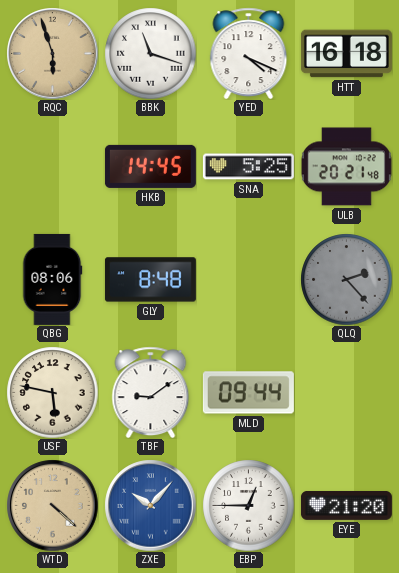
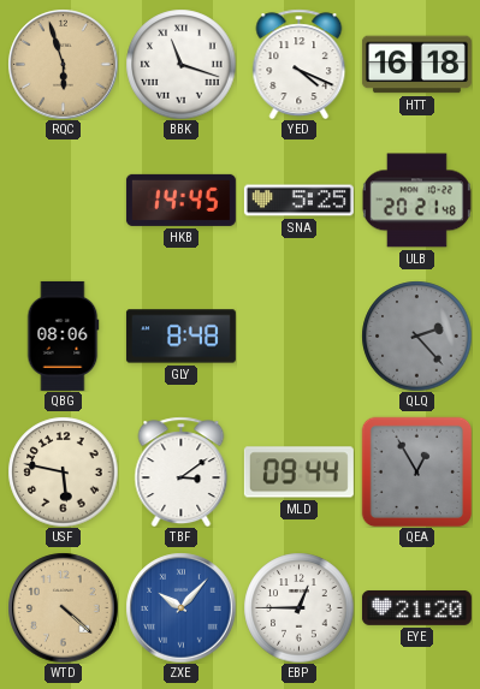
TBF: 9:09 -> 3:09 (182, 471)
QEA: none -> 12:55 (416, 471)
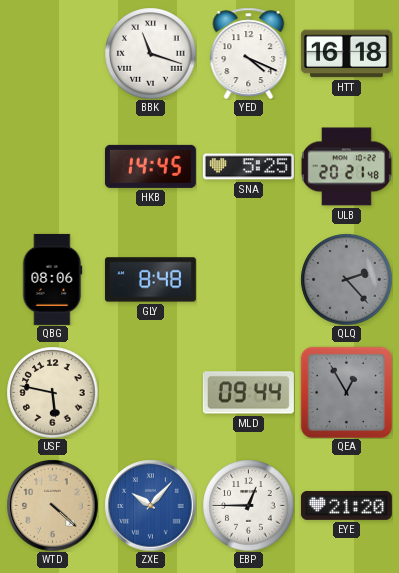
RQC: 5:57 -> none (63, 64)
TBF: 3:09 -> none (182, 471)
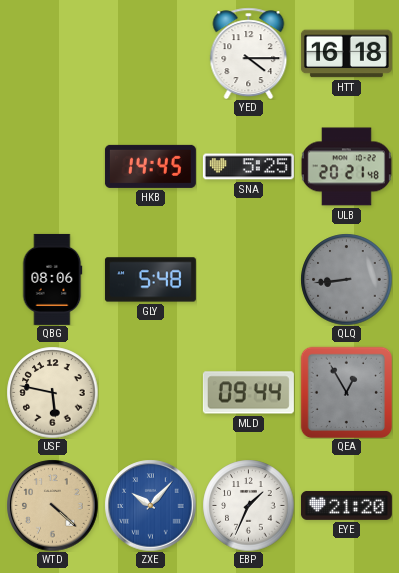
BBK: 11:18 -> none (150, 53)
YED: 4:19 -> 4:15 (249, 53)
GLY: 8:48 -> 5:48 (150, 280)
QLQ: 2:23 -> 8:44 (346, 279)
EBP: 12:45 -> 1:34 (248, 505)
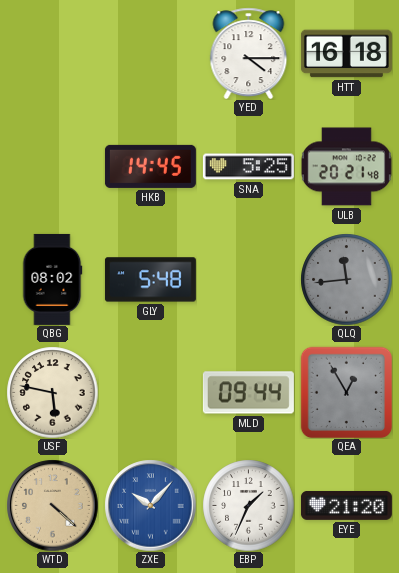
QBG: 08:06 -> 08:02 (52, 279)
QLQ: 8:44 -> 11:44 (346, 279)
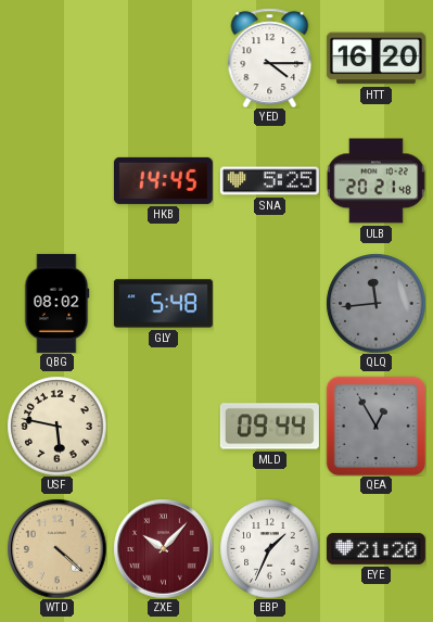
HTT: 16:18 -> 16:20 (375, 59)
ZXE dial: blue -> burgundy (163, 548)
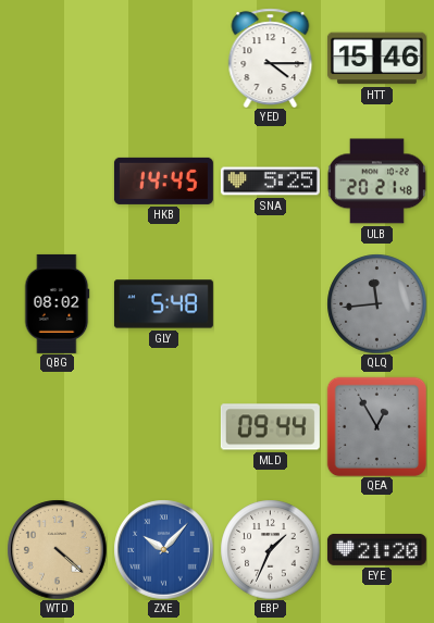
HTT: 16:20 -> 15:46 (376, 59)
USF: 5:47 -> none (56, 426)
ZXE dial: burgundy -> blue (163, 549)
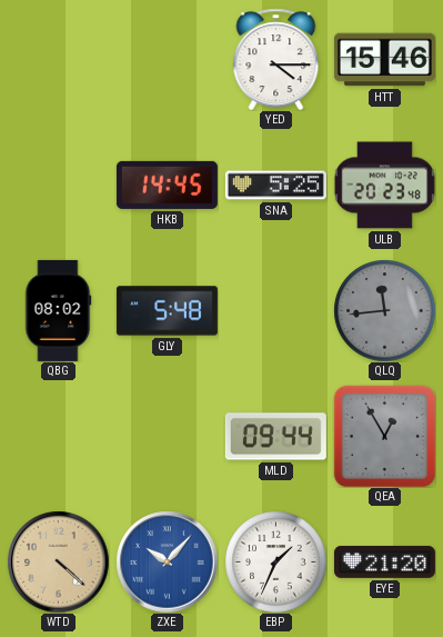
ULB: 20:21 -> 20:23 (384, 186)
